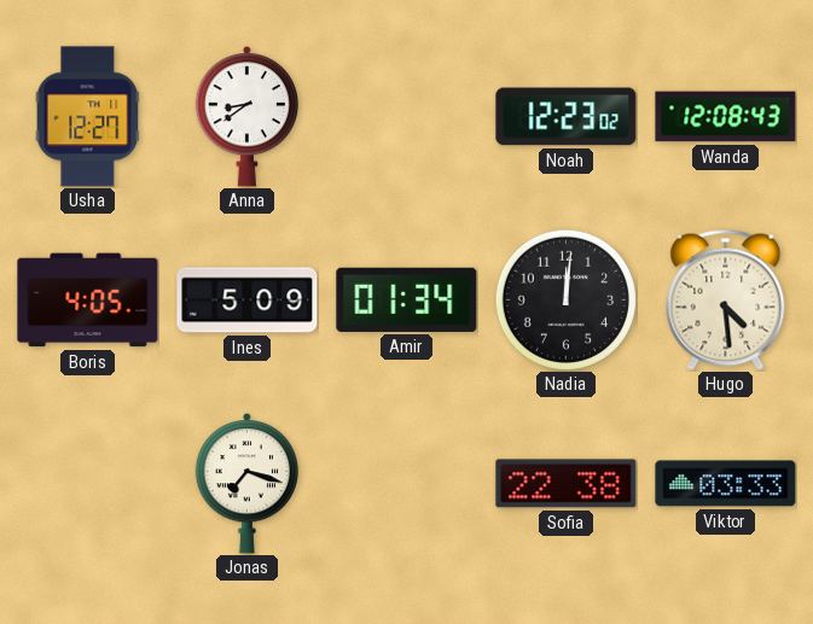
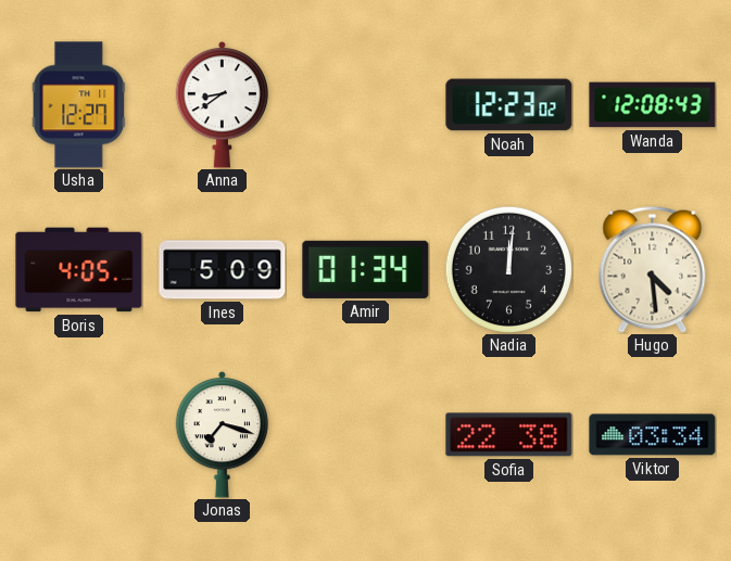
Viktor: 03:33 -> 03:34 (653, 435)
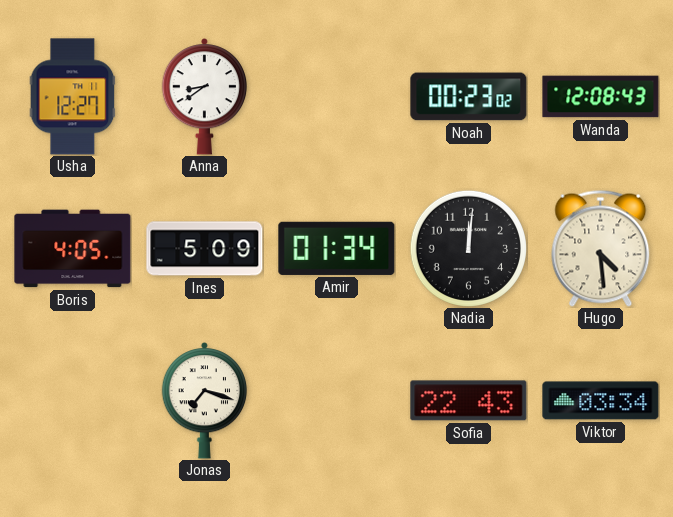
Noah: 12:23 -> 00:23 (469, 97)
Sofia: 22:38 -> 22:43 (469, 401)
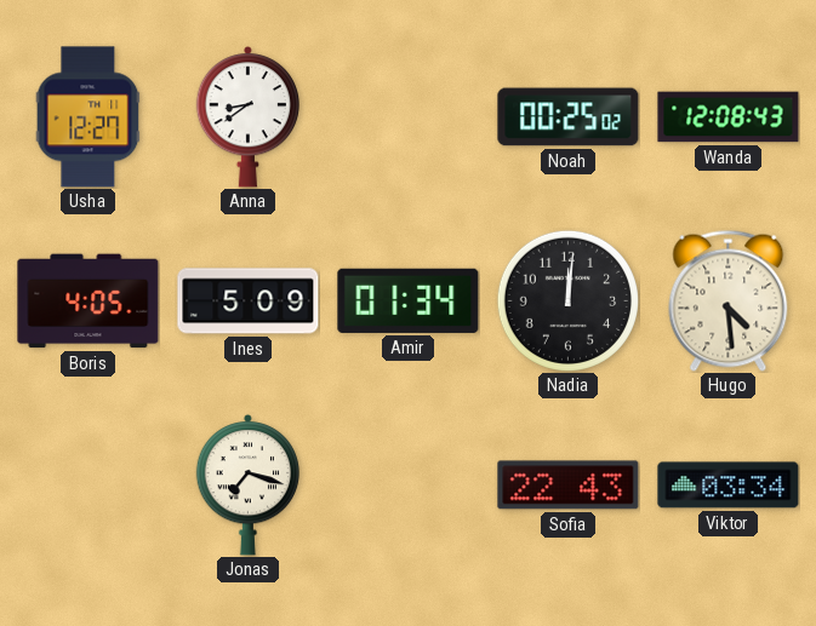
Noah: 00:23 -> 00:25 (569, 117)
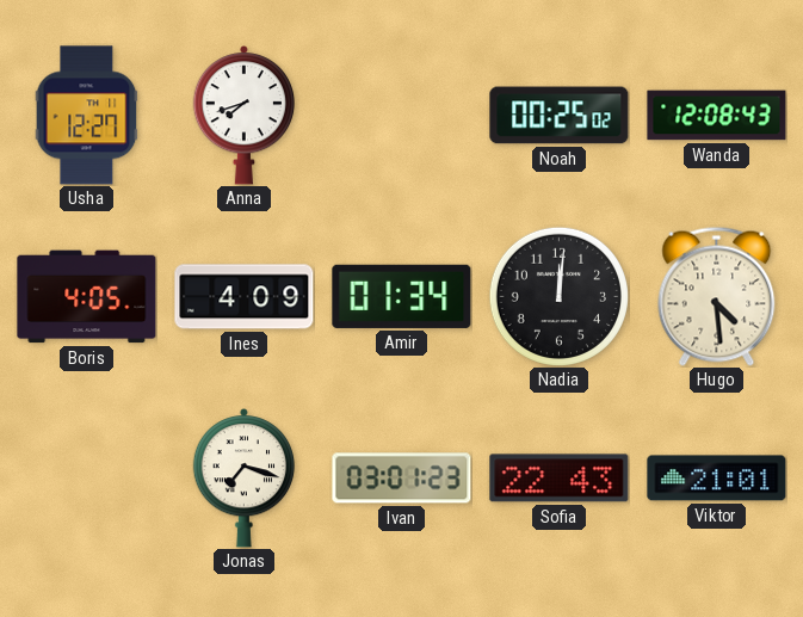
Anna: 8:39 -> 7:42 (245, 116)
Ines: 5:09 -> 4:09 (245, 297)
Ivan: none -> 03:01 (402, 479)
Viktor: 03:34 -> 21:01 (717, 479)
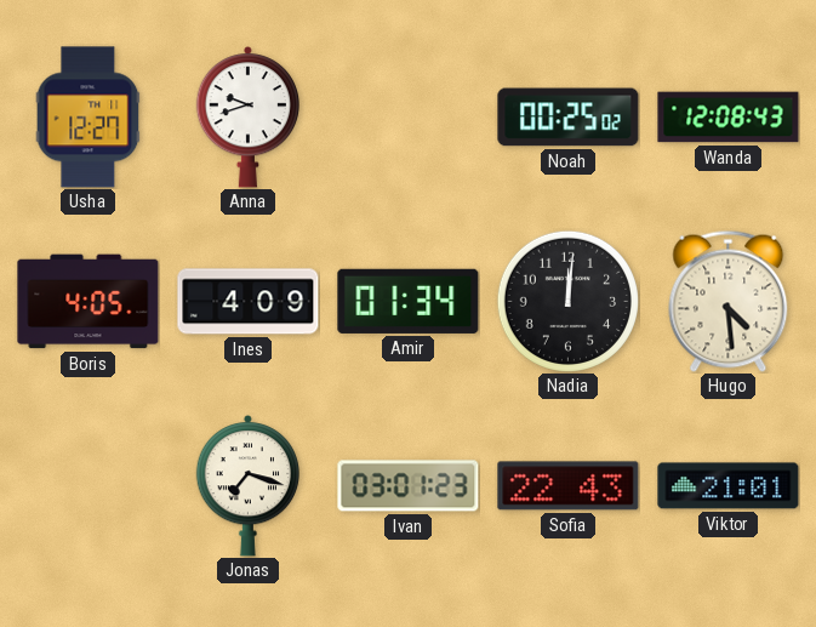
Anna: 7:42 -> 9:42 (249, 118)
